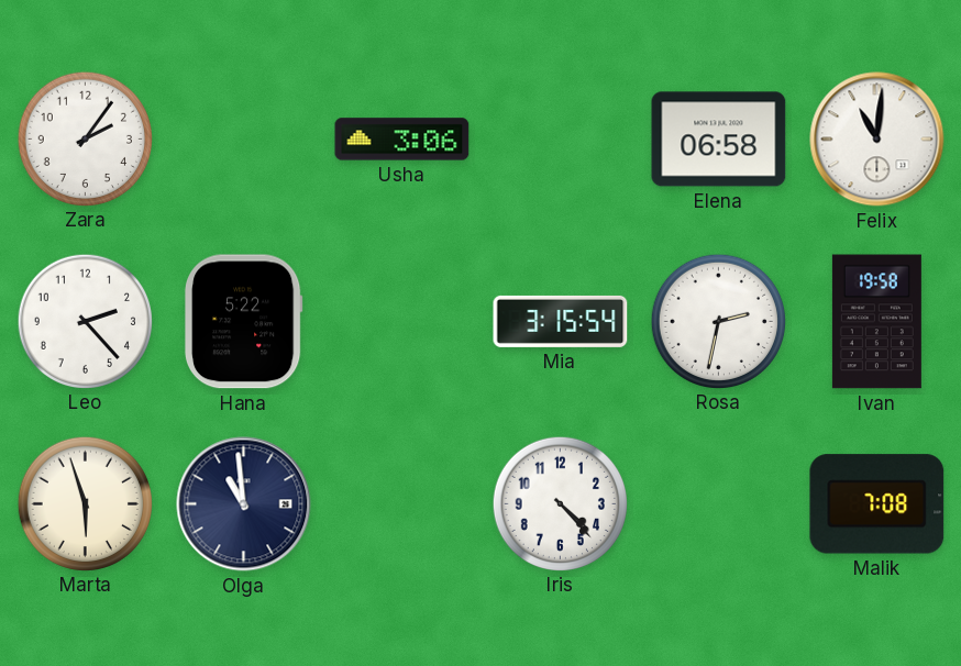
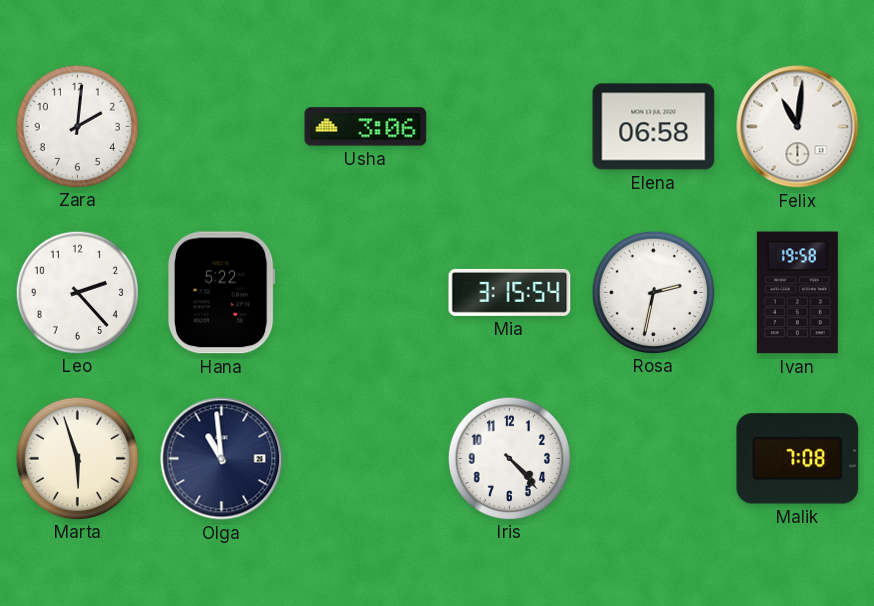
Zara: 2:06 -> 2:01 (77, 126)
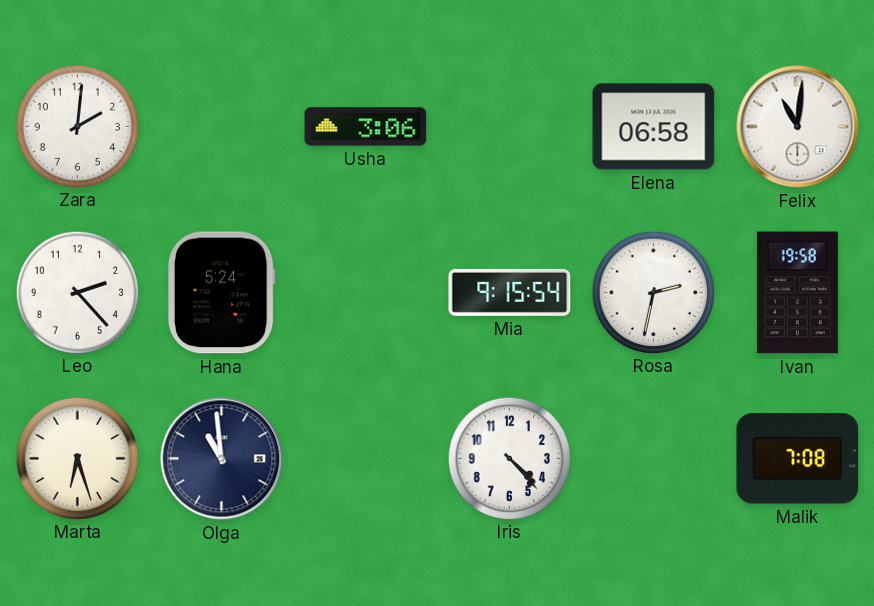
Hana: 5:22 -> 5:24 (221, 293)
Mia: 3:15 -> 9:15 (510, 292)
Marta: 5:57 -> 6:27 (77, 458)
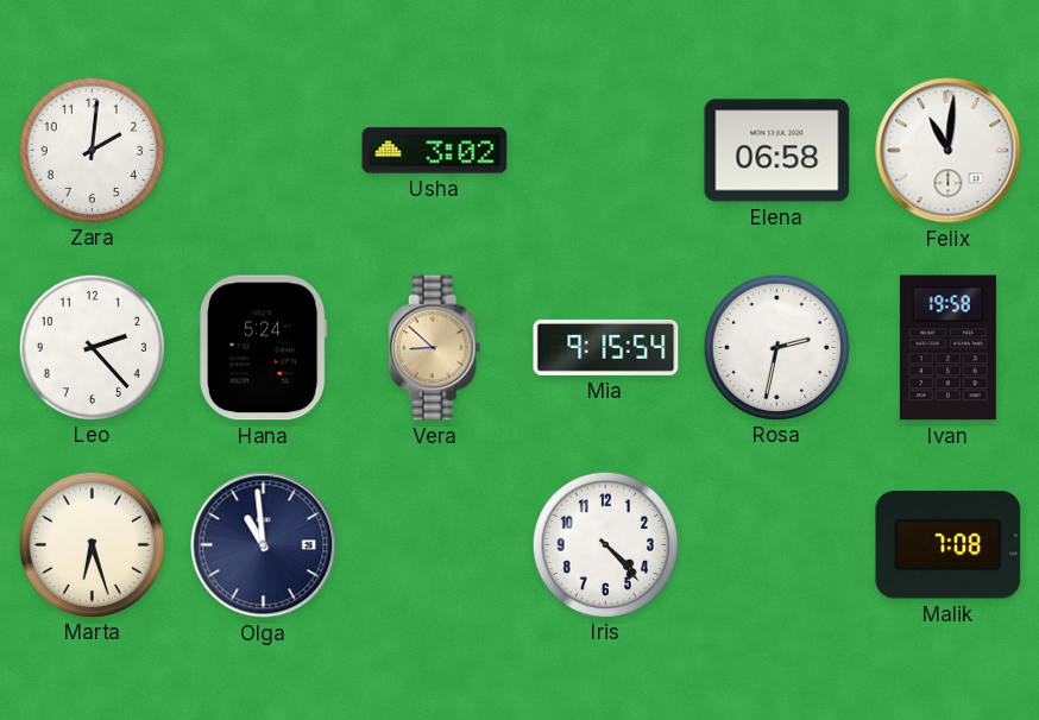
Usha: 3:06 -> 3:02 (435, 151)
Vera: none -> 8:52 (435, 348)
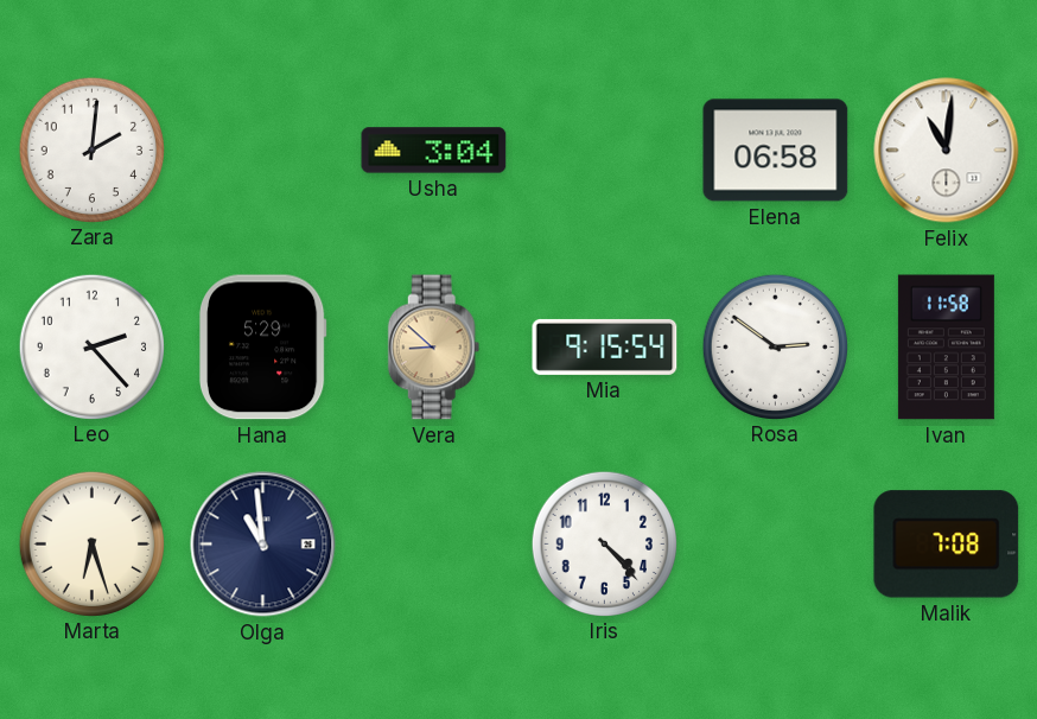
Usha: 3:02 -> 3:04 (434, 151)
Hana: 5:24 -> 5:29 (262, 348)
Rosa: 2:32 -> 2:51 (775, 346)
Ivan: 19:58 -> 11:58 (946, 348)
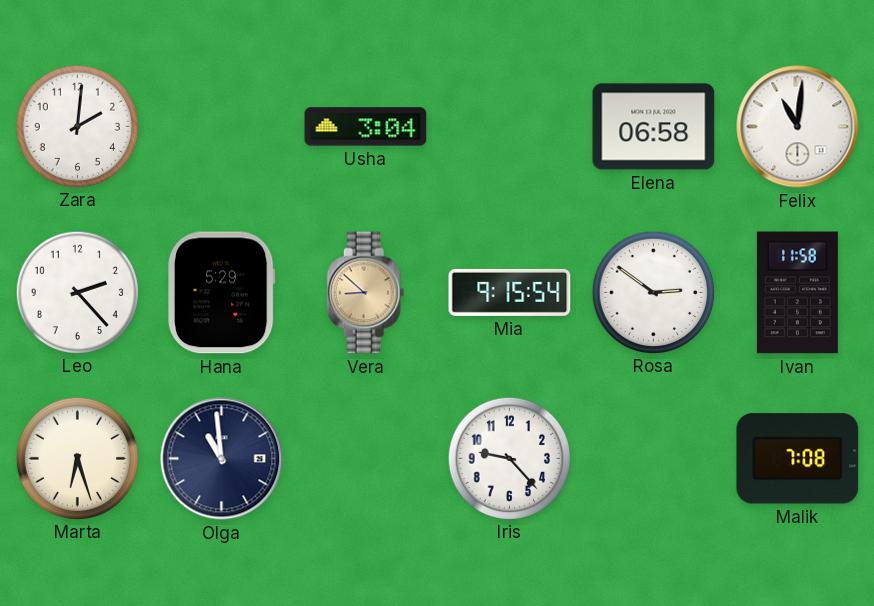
Iris: 4:23 -> 9:23 (509, 458)
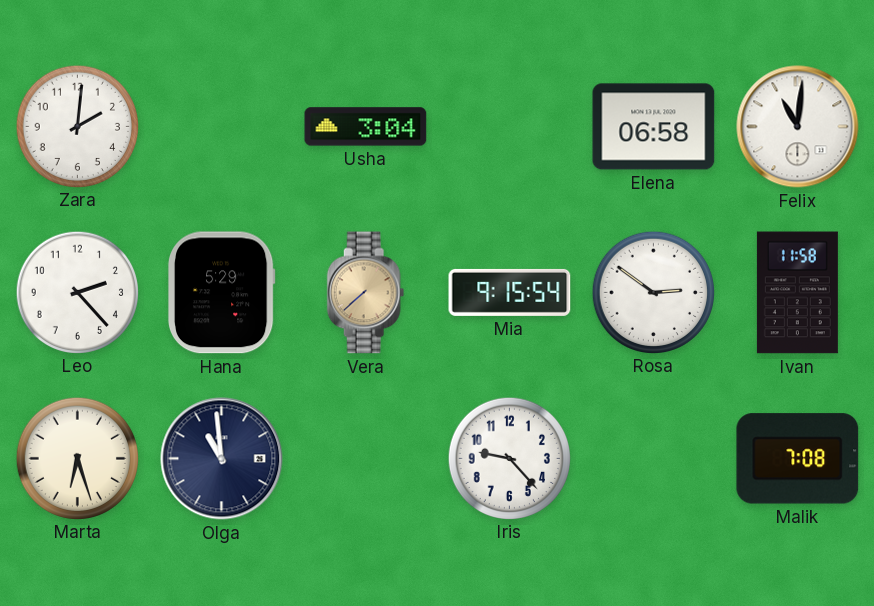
Vera: 8:52 -> 7:38 (366, 293)
